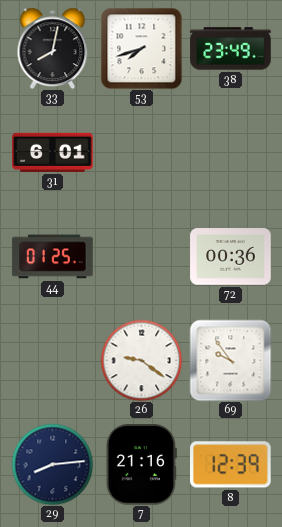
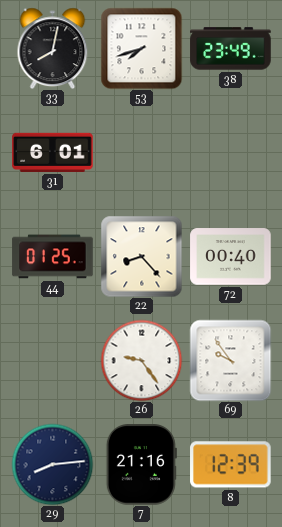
22: none -> 8:23 (141, 256)
72: 00:36 -> 00:40 (231, 257)
26: 9:21 -> 9:24 (141, 360)
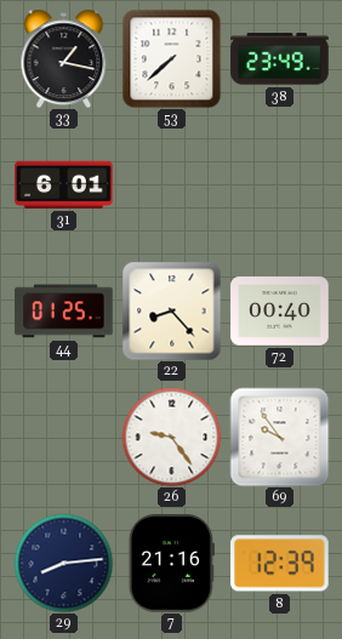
33: 8:02 -> 1:17 (64, 58)
53: 7:42 -> 7:38 (171, 58)
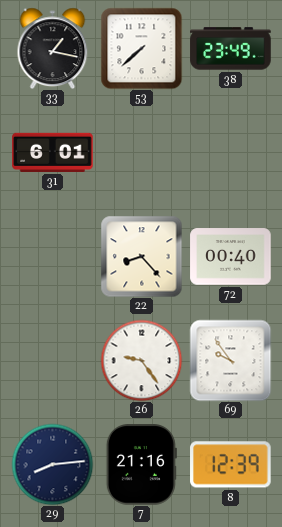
44: 01:25 -> none (64, 312)
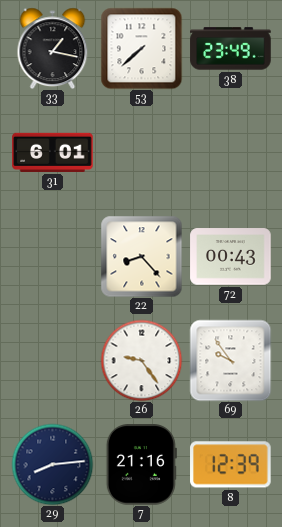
72: 00:40 -> 00:43 (231, 257)
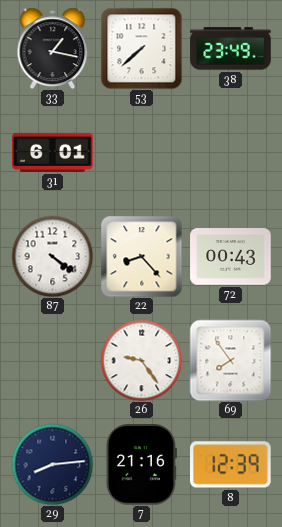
87: none -> 4:21 (52, 256)
69: 9:54 -> 7:54 (230, 360)
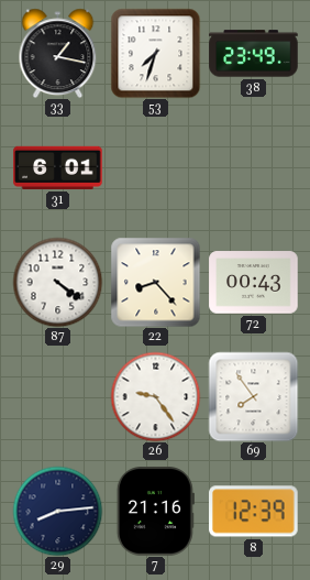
53: 7:38 -> 7:33 (155, 53)
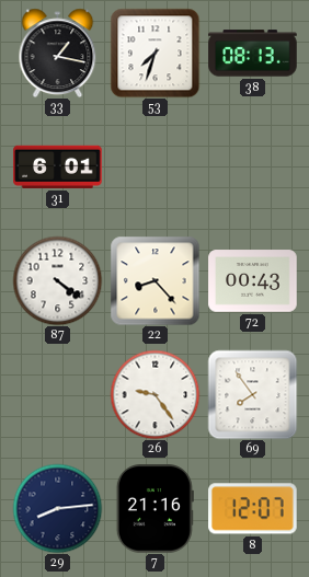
38: 23:49 -> 08:13 (253, 54)
8: 12:39 -> 12:07 (253, 509)
